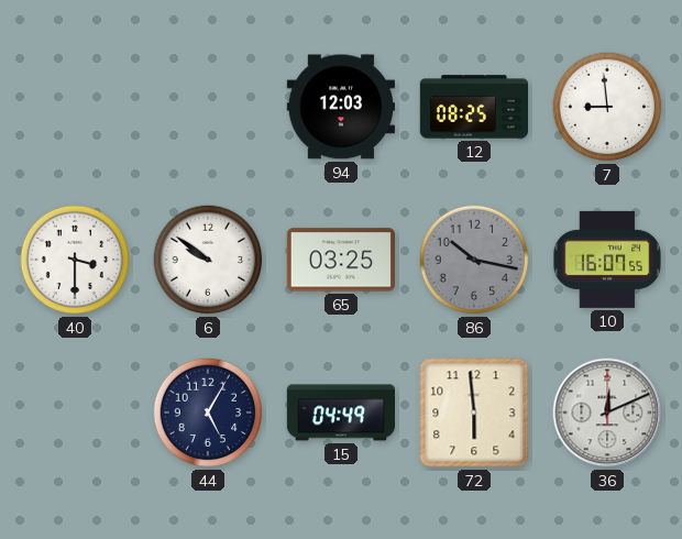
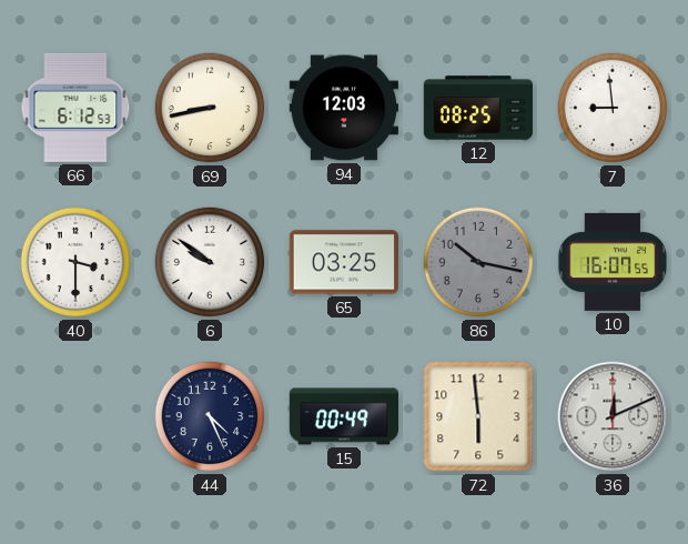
66: none -> 6:12 (75, 108)
69: none -> 8:43 (210, 108)
44: 5:05 -> 4:26 (210, 416)
15: 04:49 -> 00:49 (343, 416)
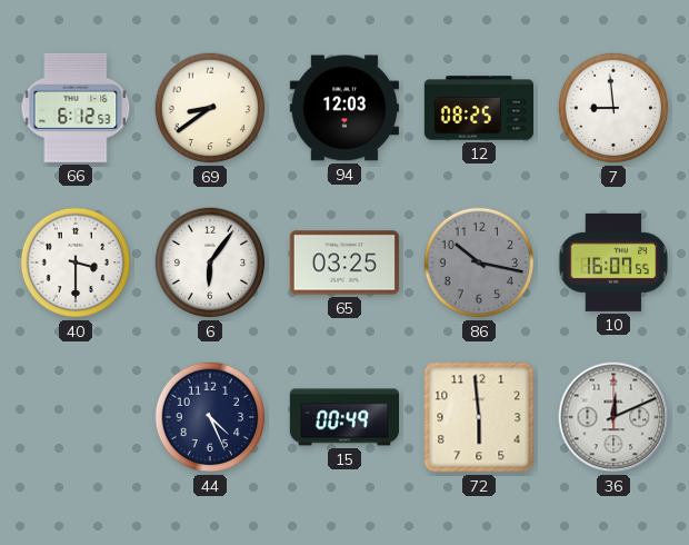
69: 8:43 -> 8:39 (210, 108)
6: 9:51 -> 6:06 (210, 262)
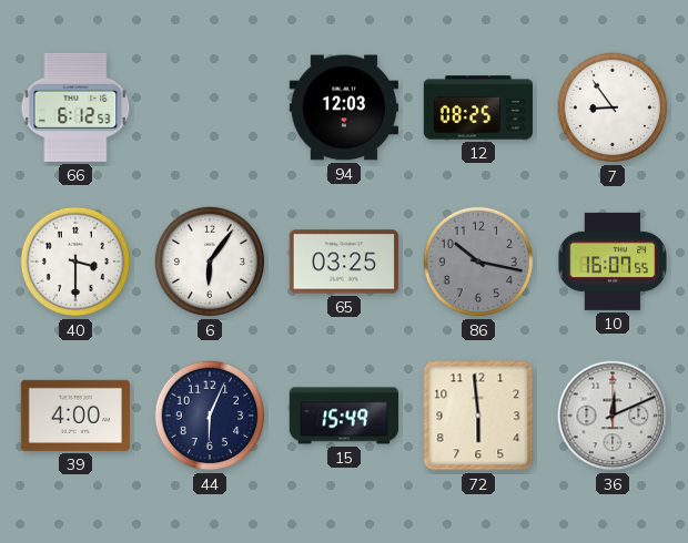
69: 8:39 -> none (210, 108)
7: 8:59 -> 8:54 (613, 107)
39: none -> 4:00 (74, 416)
44: 4:26 -> 6:04 (210, 416)
15: 00:49 -> 15:49 (343, 416)
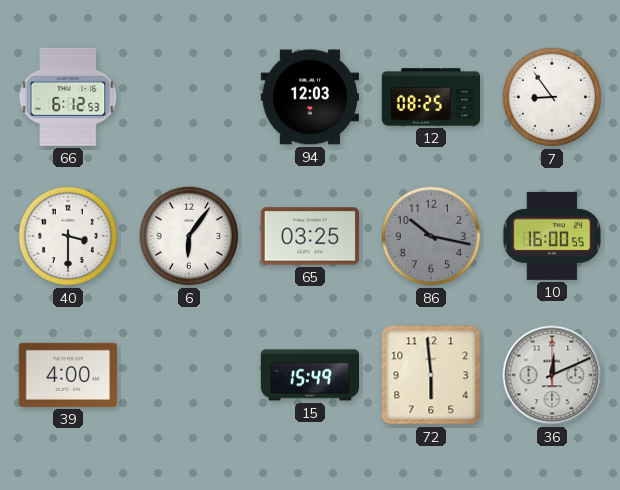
10: 16:07 -> 16:00 (551, 236)
44: 6:04 -> none (210, 416)
